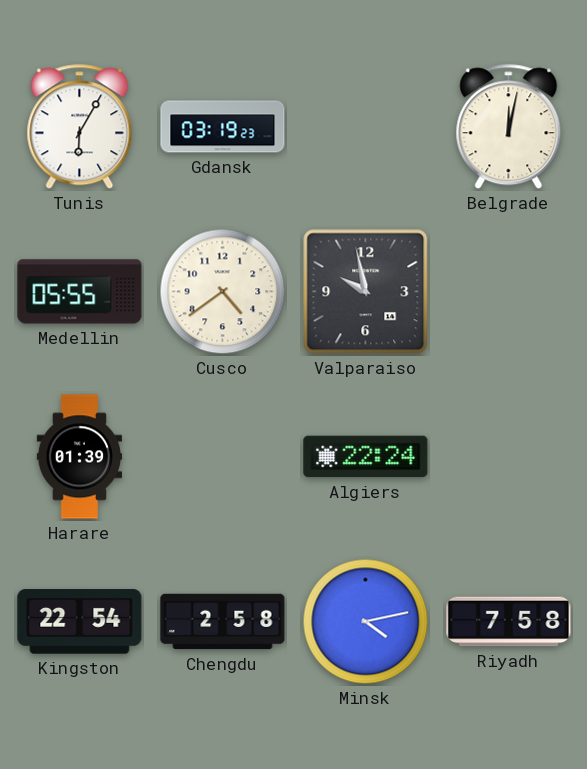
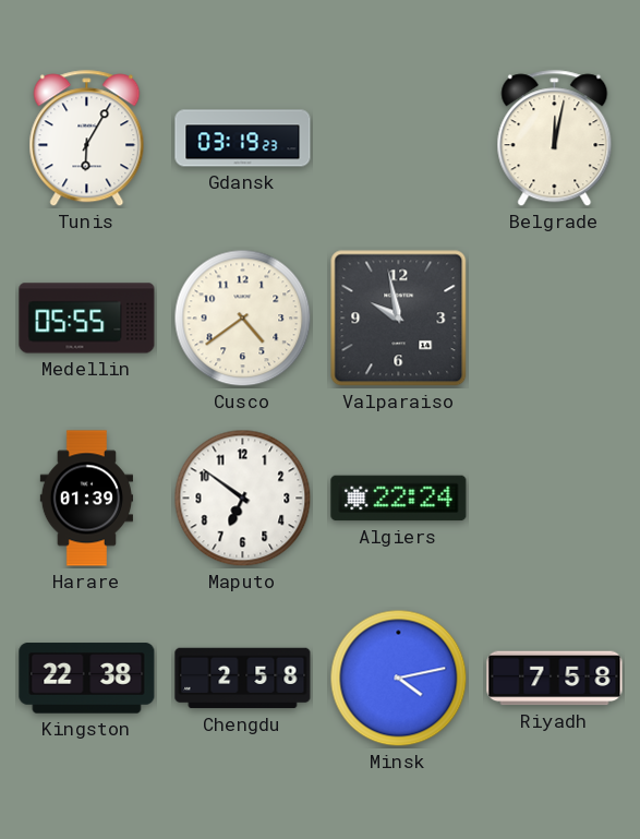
Maputo: none -> 6:51 (243, 499)
Kingston: 22:54 -> 22:38 (87, 679)
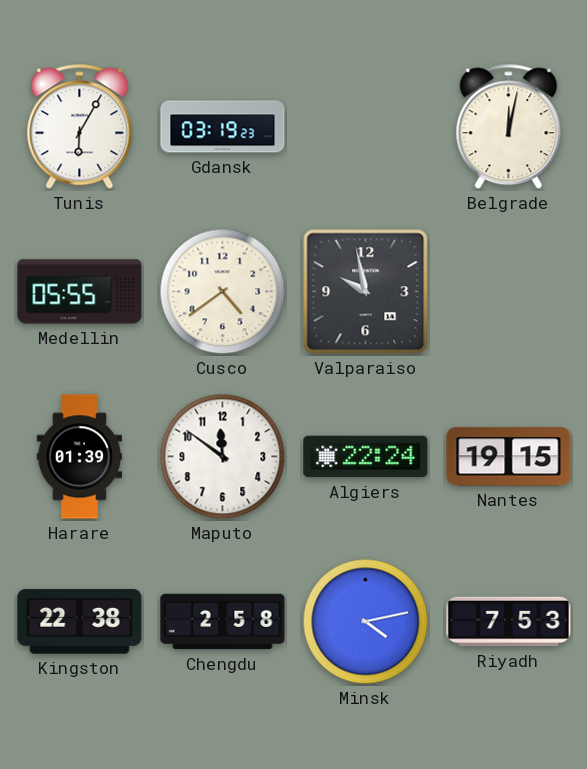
Maputo: 6:51 -> 11:51 (223, 457)
Nantes: none -> 19:15 (509, 457)
Riyadh: 7:58 -> 7:53 (509, 622)
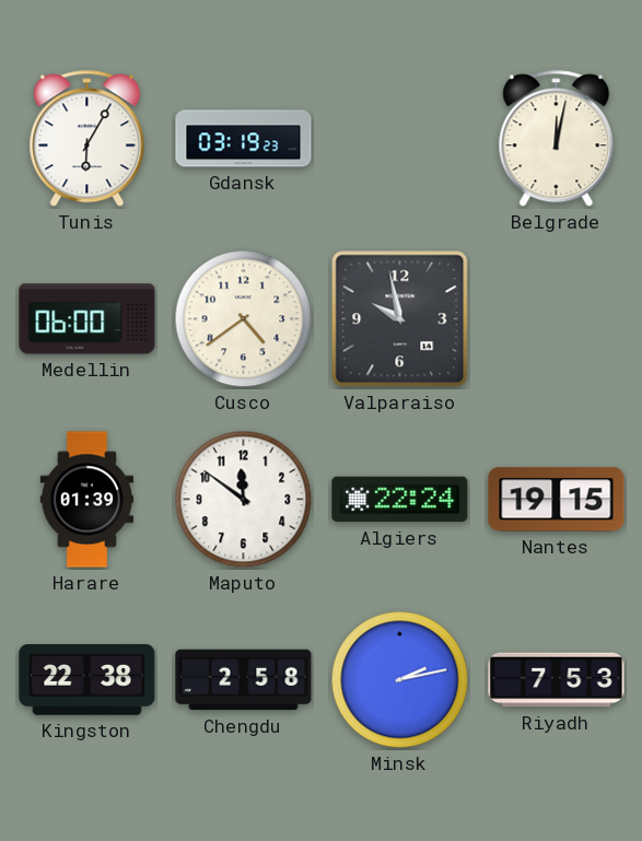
Medellin: 05:55 -> 06:00 (87, 319)
Minsk: 4:13 -> 2:13 (400, 680)
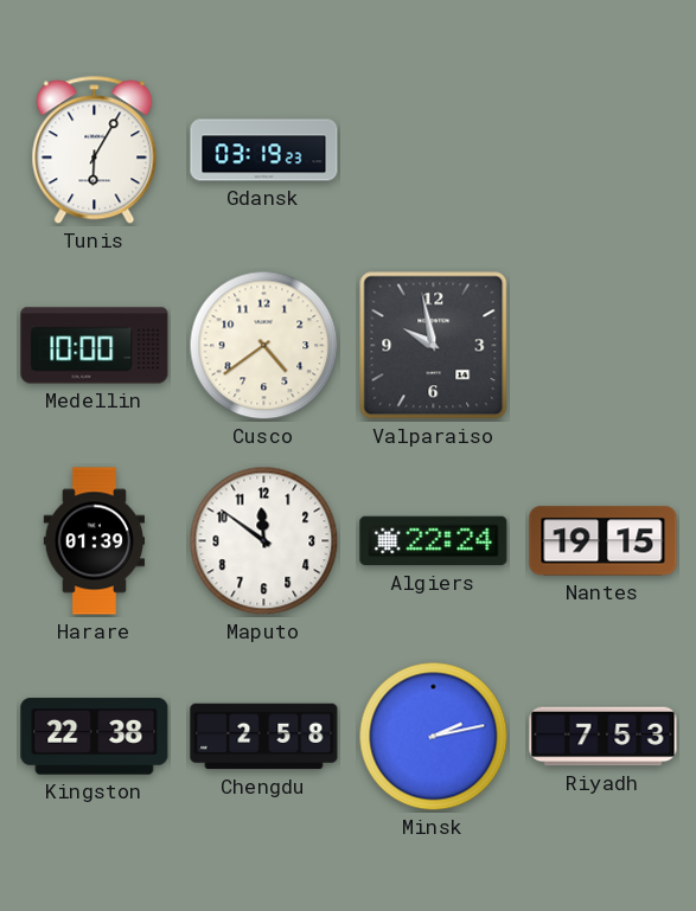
Belgrade: 12:02 -> none (557, 139)
Medellin: 06:00 -> 10:00 (95, 346)
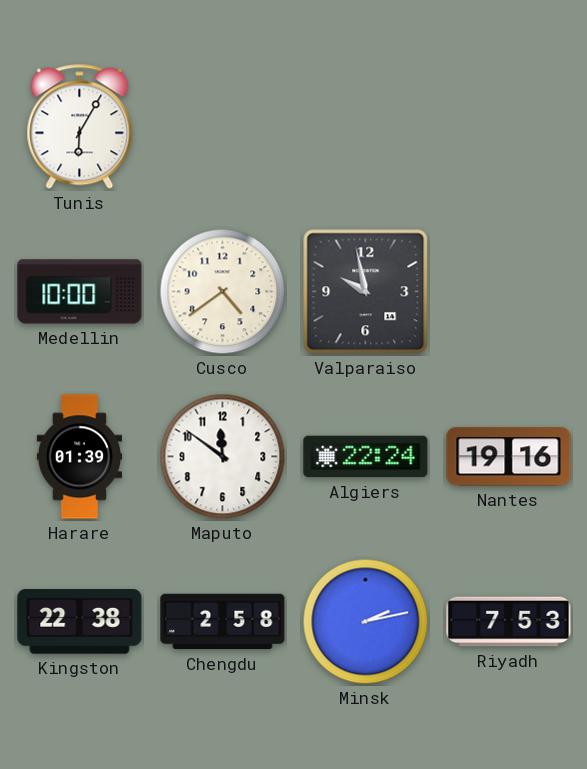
Gdansk: 03:19 -> none (264, 150)
Nantes: 19:15 -> 19:16 (509, 457)
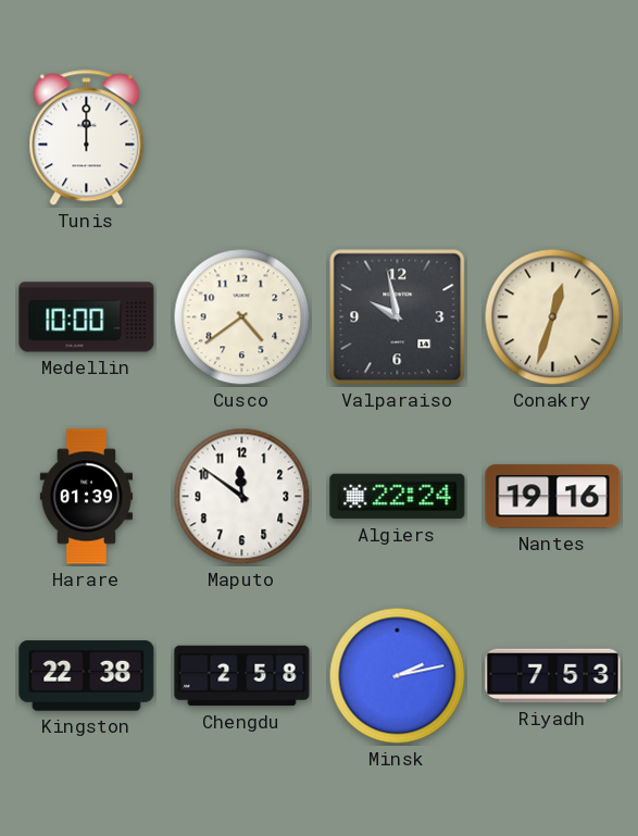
Tunis: 6:05 -> 12:00 (87, 138)
Conakry: none -> 12:33 (553, 317)
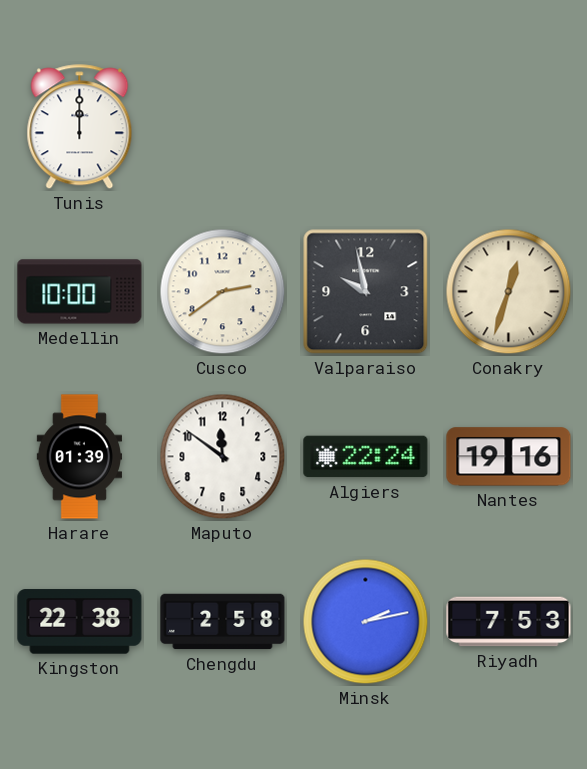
Cusco: 4:39 -> 2:39 (223, 292)
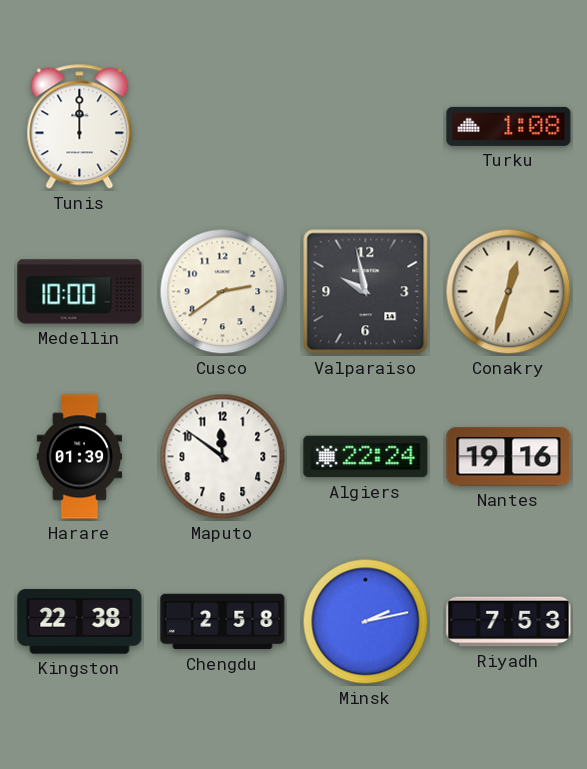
Turku: none -> 1:08 (509, 126)
